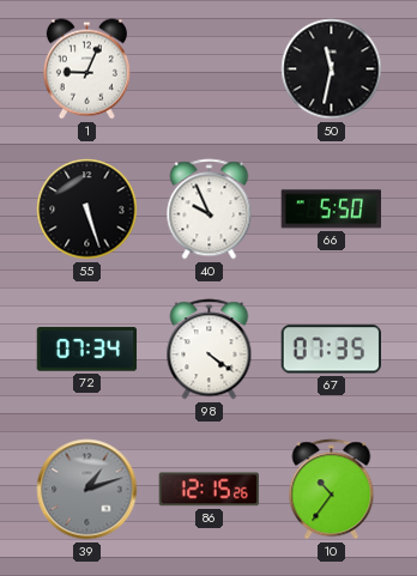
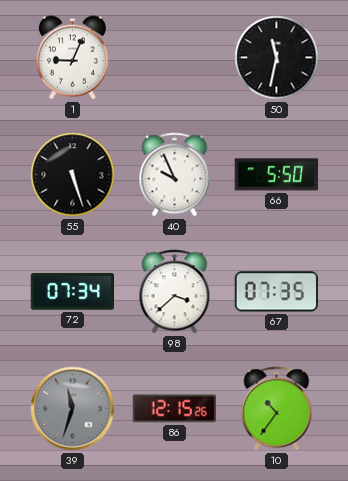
98: 4:21 -> 3:38 (175, 292)
39: 1:12 -> 11:33 (73, 409)
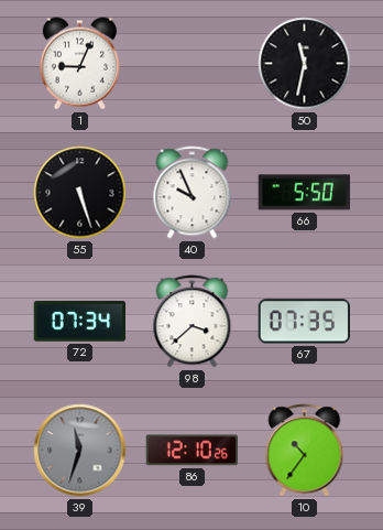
86: 12:15 -> 12:10 (191, 451)
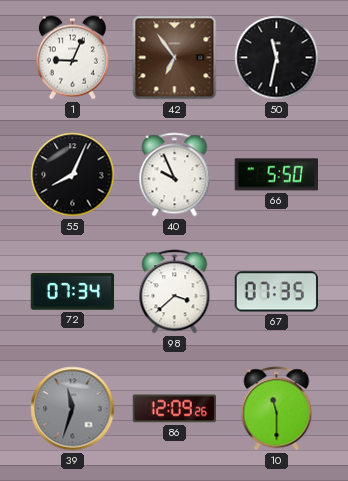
42: none -> 6:54 (175, 58)
55: 5:27 -> 8:04 (73, 175)
86: 12:10 -> 12:09 (174, 409)
10: 10:36 -> 11:30 (277, 409)
